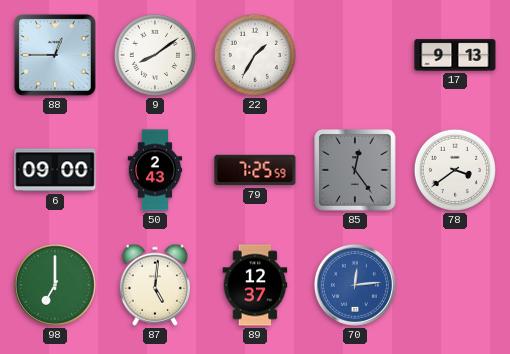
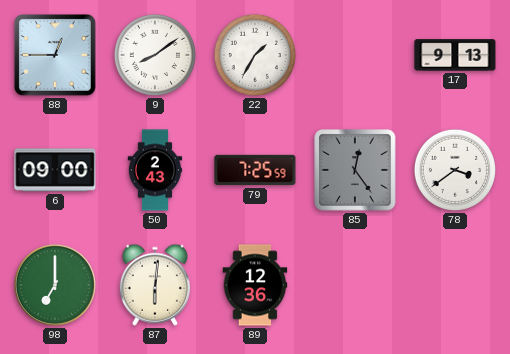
87: 5:01 -> 6:01 (155, 285)
89: 12:37 -> 12:36 (255, 285)
70: 12:14 -> none (355, 285)
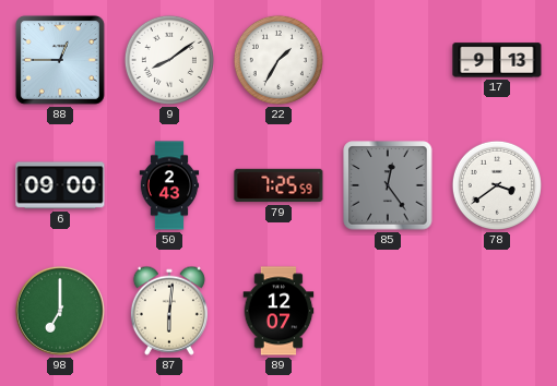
89: 12:36 -> 12:07 (278, 311)
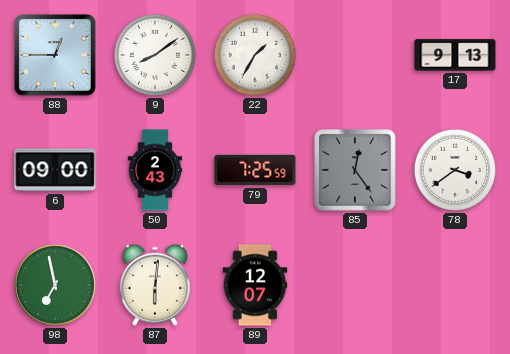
98: 7:00 -> 6:58 (55, 285)
